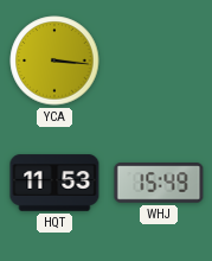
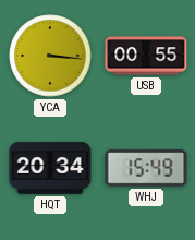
USB: none -> 00:55 (146, 56)
HQT: 11:53 -> 20:34 (50, 168)
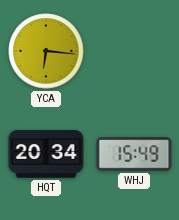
YCA: 3:16 -> 6:16 (46, 51)
USB: 00:55 -> none (146, 56)
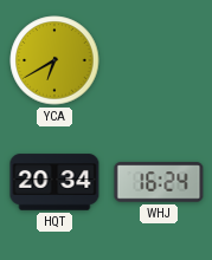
YCA: 6:16 -> 6:40 (54, 60)
WHJ: 15:49 -> 16:24 (159, 182)
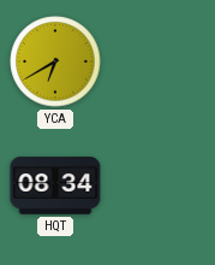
HQT: 20:34 -> 08:34 (55, 185)
WHJ: 16:24 -> none (159, 182)
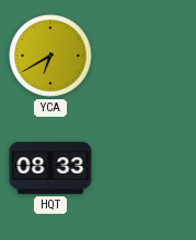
HQT: 08:34 -> 08:33 (50, 168)
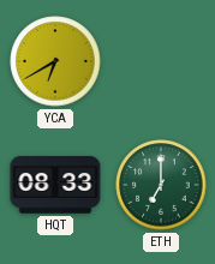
ETH: none -> 7:00 (161, 185)
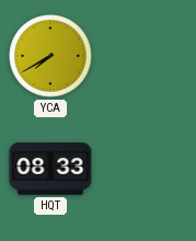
YCA: 6:40 -> 7:40 (50, 56)
ETH: 7:00 -> none (161, 185)
